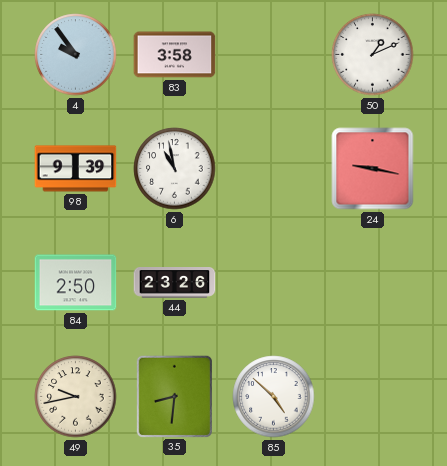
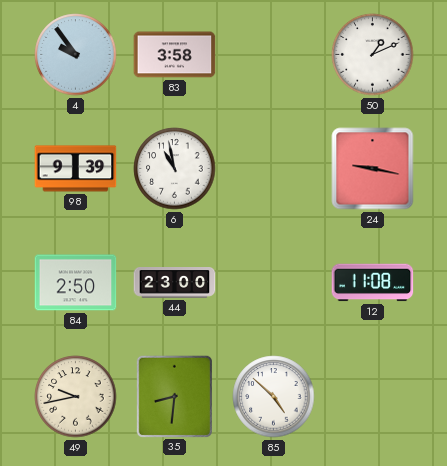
44: 23:26 -> 23:00 (175, 283)
12: none -> 11:08 (373, 283)
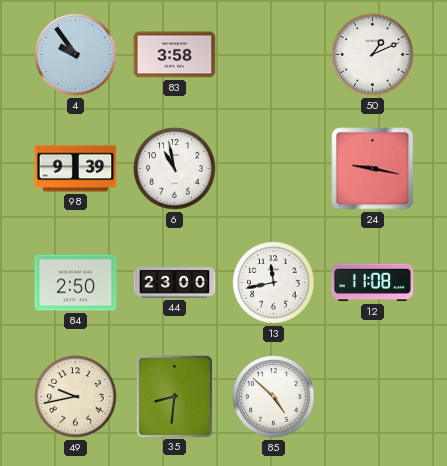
13: none -> 11:43 (274, 283)
